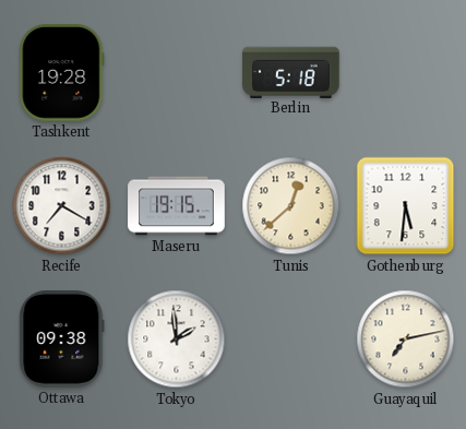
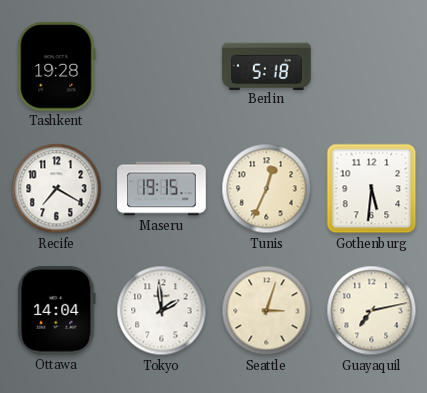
Tunis: 12:38 -> 12:34 (267, 189)
Ottawa: 09:38 -> 14:04 (57, 311)
Seattle: none -> 3:03 (267, 311)
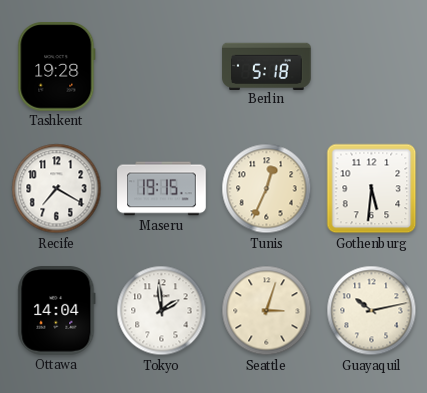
Guayaquil: 7:13 -> 10:13 (372, 311)
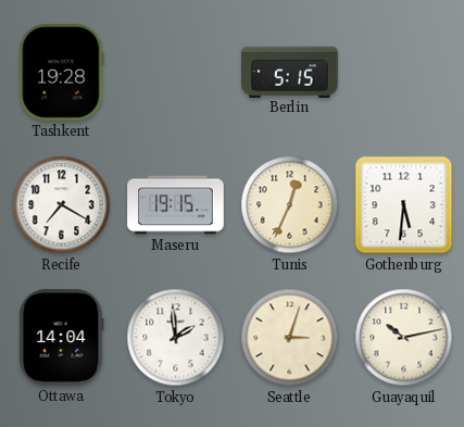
Berlin: 5:18 -> 5:15 (290, 72)
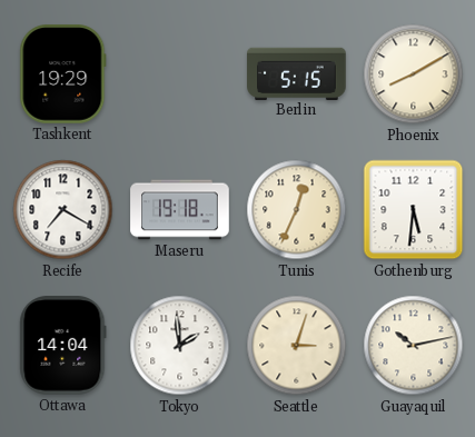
Tashkent: 19:28 -> 19:29 (63, 75)
Phoenix: none -> 8:10 (414, 75)
Maseru: 19:15 -> 19:18 (180, 210)
